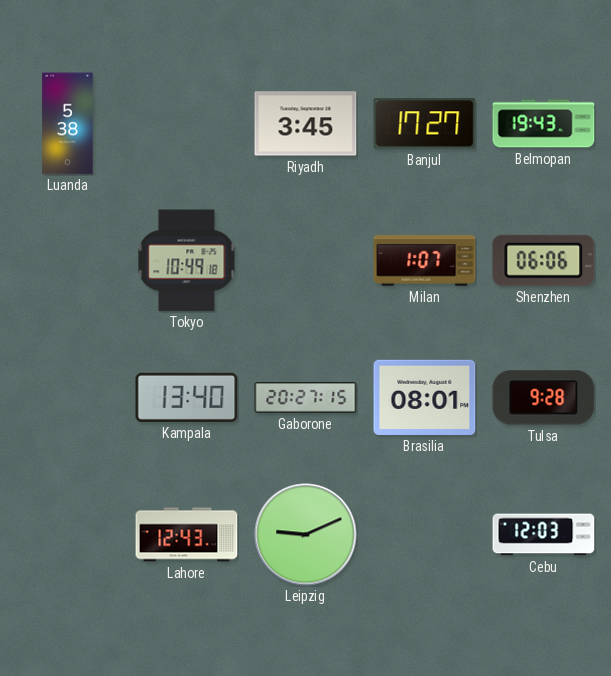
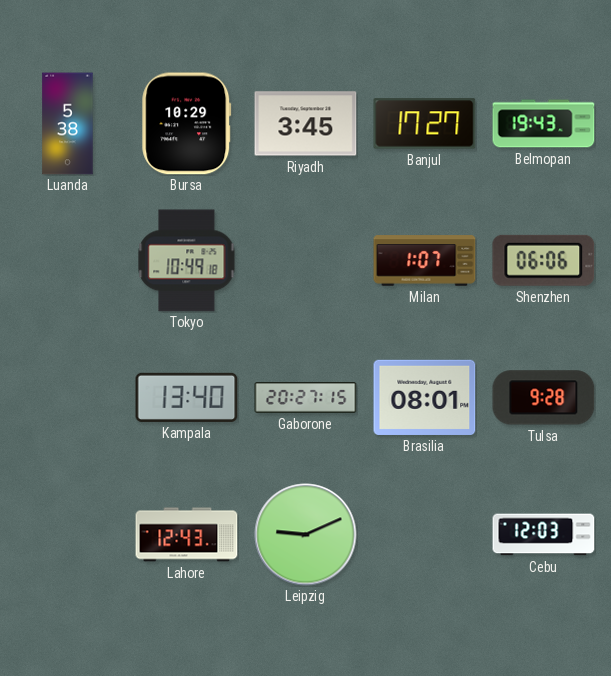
Bursa: none -> 10:29 (187, 124)
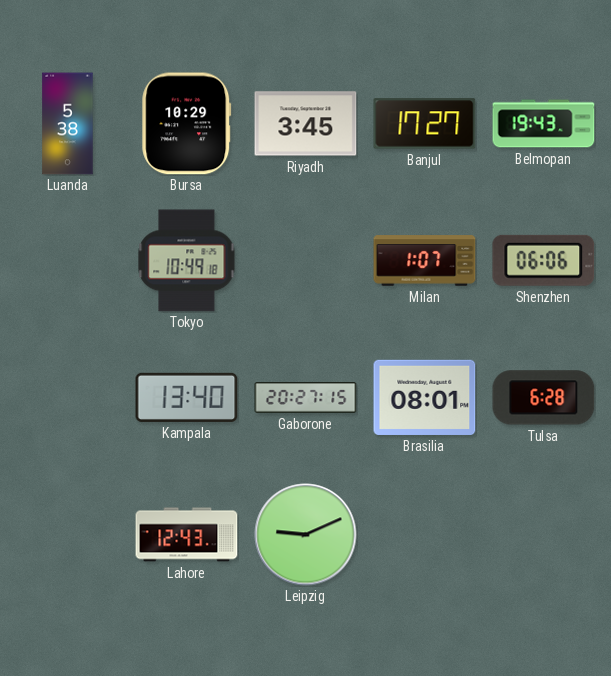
Tulsa: 9:28 -> 6:28 (544, 398)
Cebu: 12:03 -> none (544, 535)
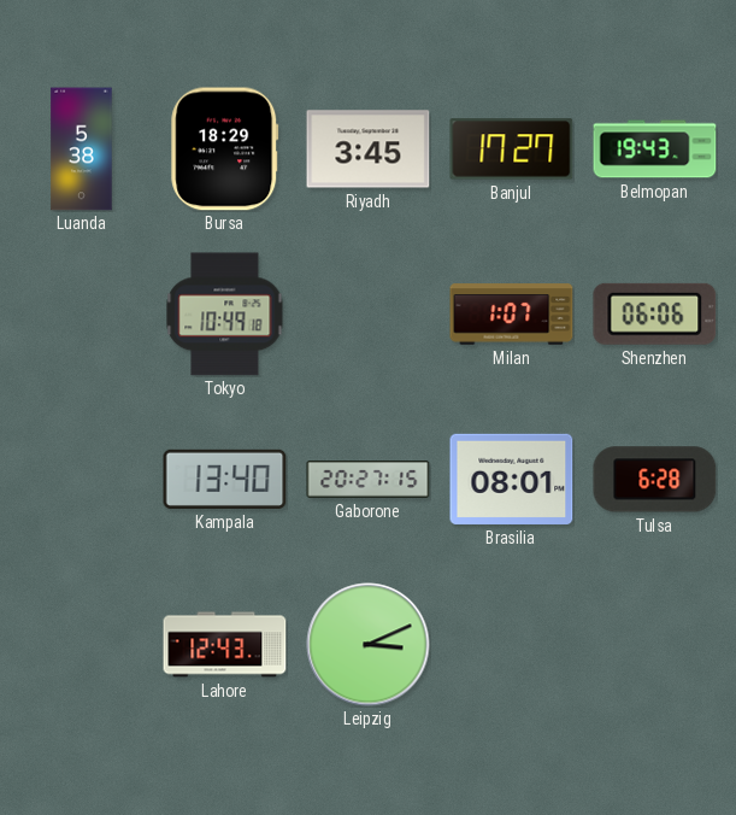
Bursa: 10:29 -> 18:29 (225, 149)
Leipzig: 9:11 -> 3:11 (369, 645)
